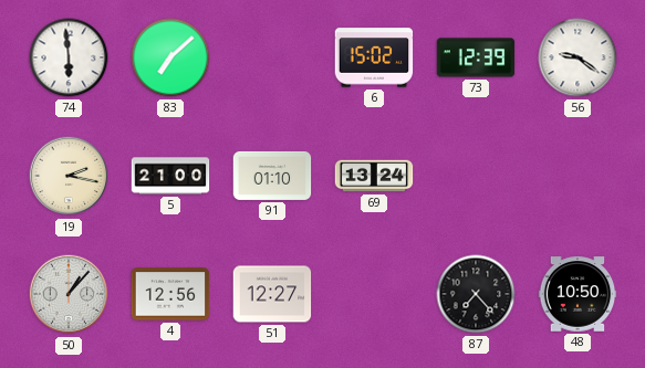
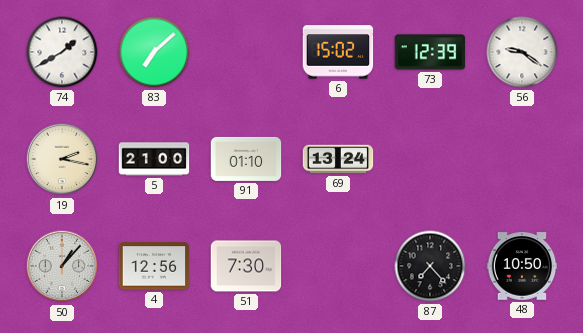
74: 5:59 -> 1:40 (62, 52)
51: 12:27 -> 7:30 (246, 266)
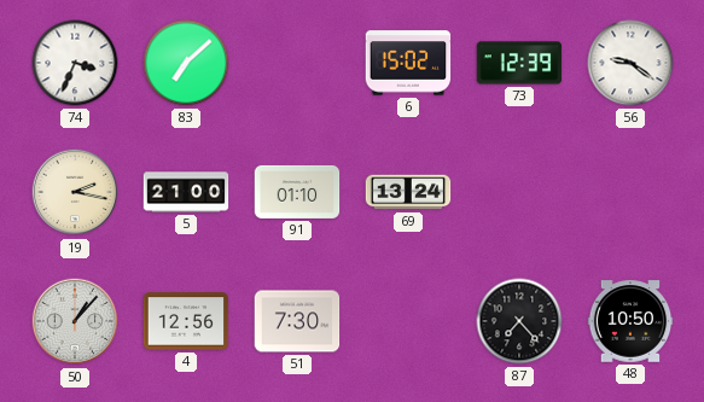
74: 1:40 -> 3:34 (75, 63)
